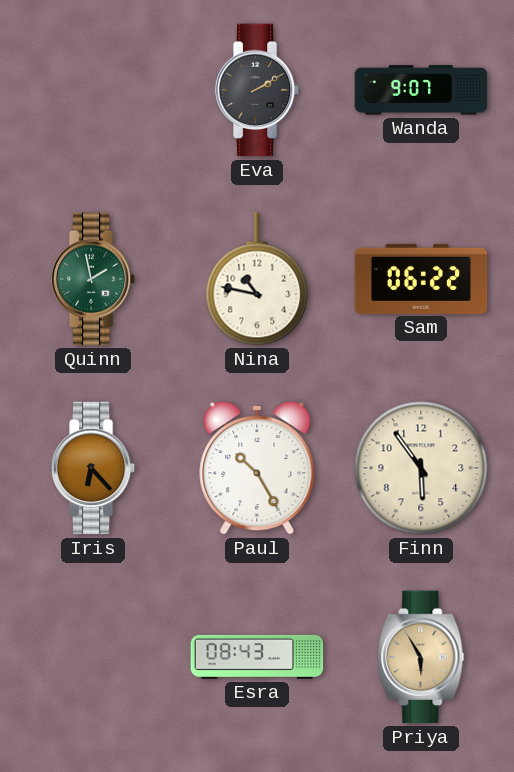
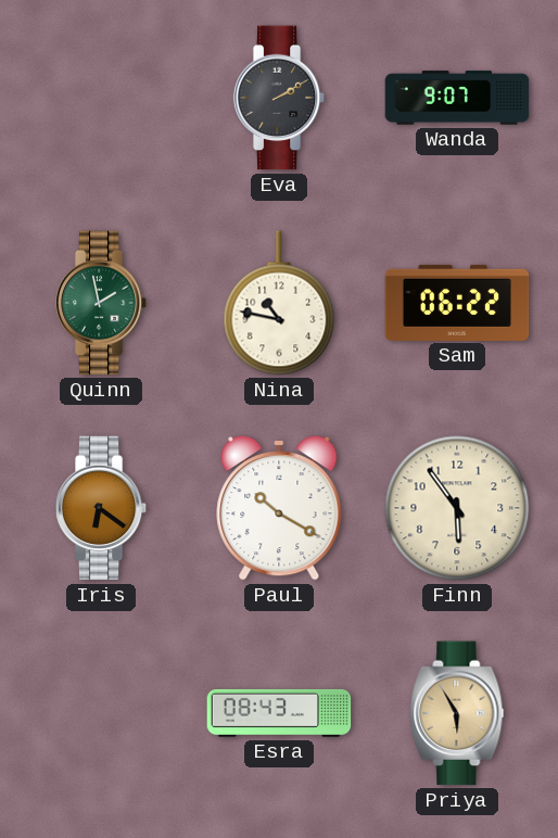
Iris: 6:23 -> 6:21 (101, 508)
Paul: 10:25 -> 10:20 (279, 508)
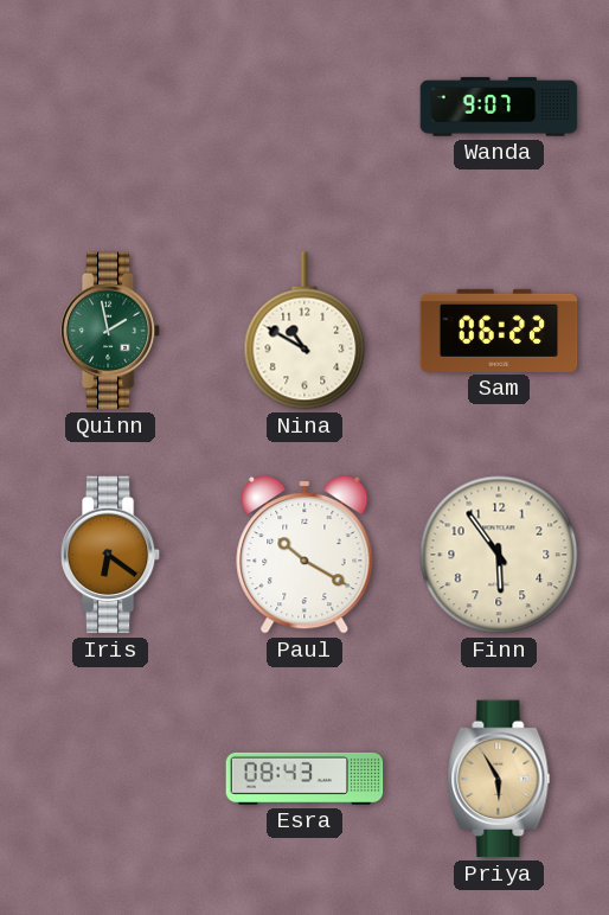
Eva: 2:10 -> none (279, 98)
Nina: 10:47 -> 10:50 (304, 331)
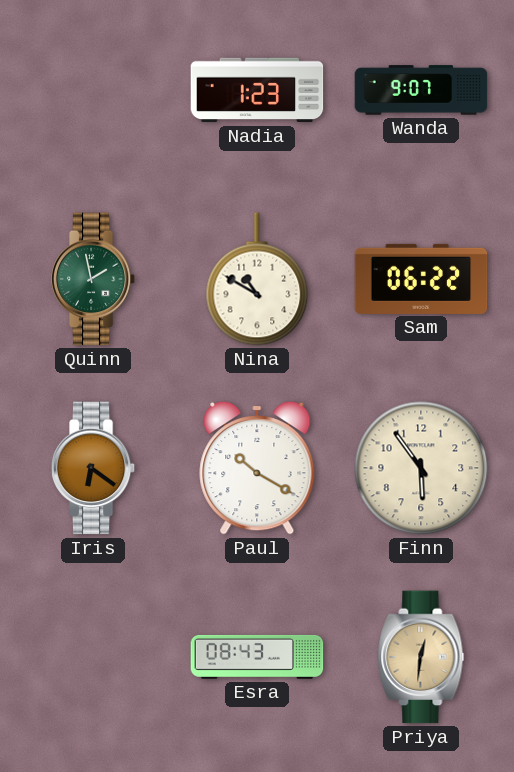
Nadia: none -> 1:23 (257, 90)
Priya: 5:55 -> 12:31 (421, 657)
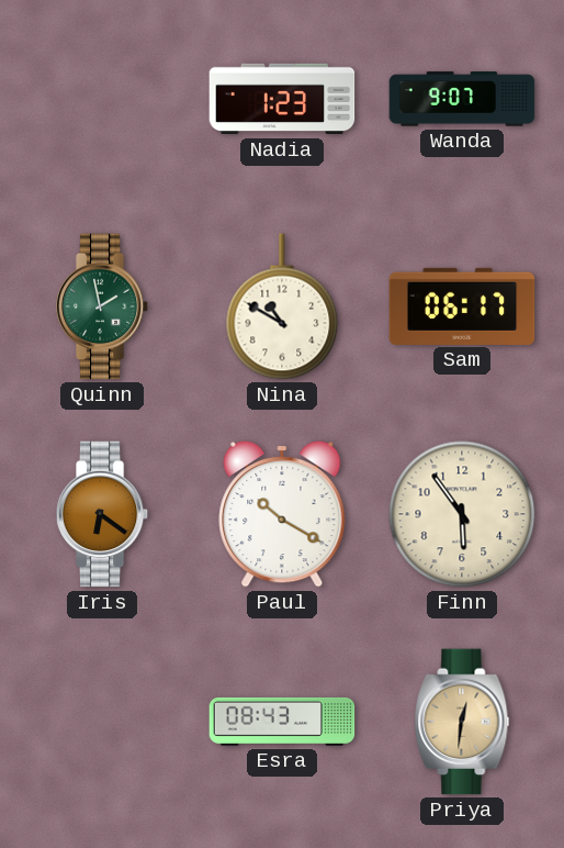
Sam: 06:22 -> 06:17 (462, 306)
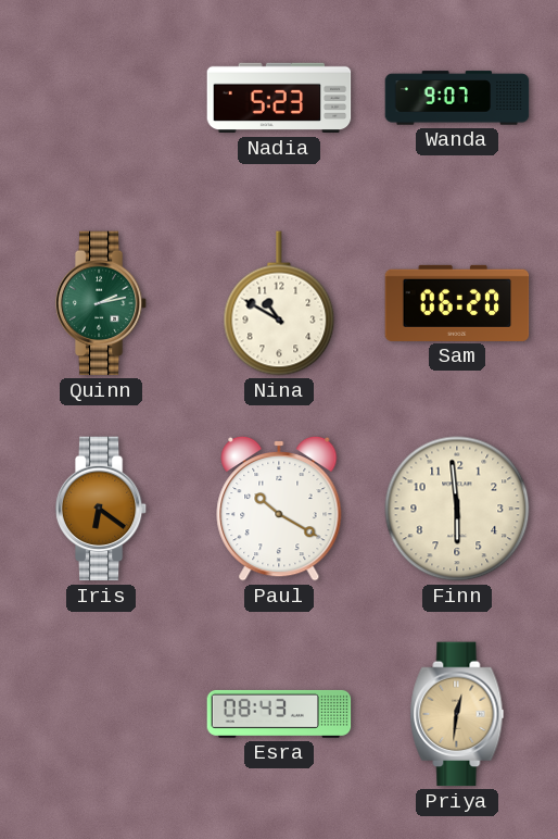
Nadia: 1:23 -> 5:23 (279, 98)
Quinn: 1:58 -> 2:13 (101, 303)
Sam: 06:17 -> 06:20 (457, 303)
Finn: 5:54 -> 5:59 (457, 509)
